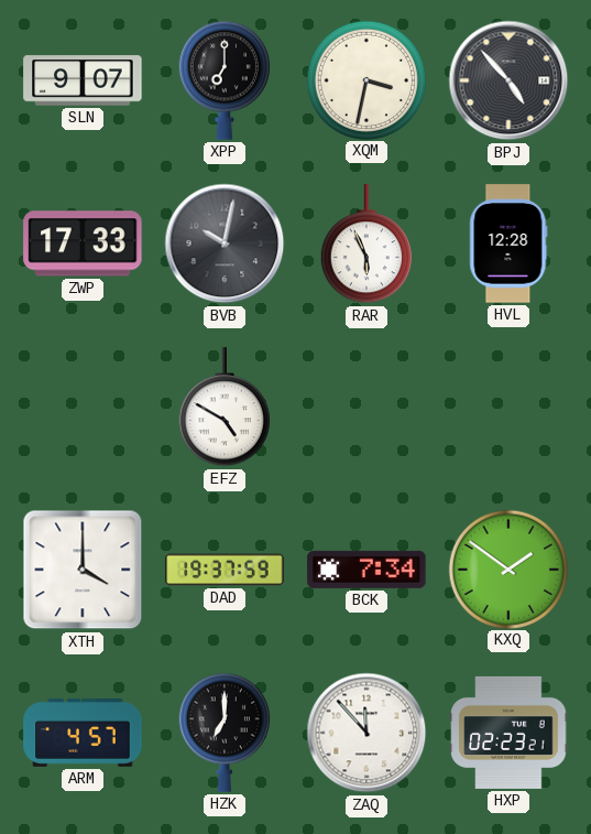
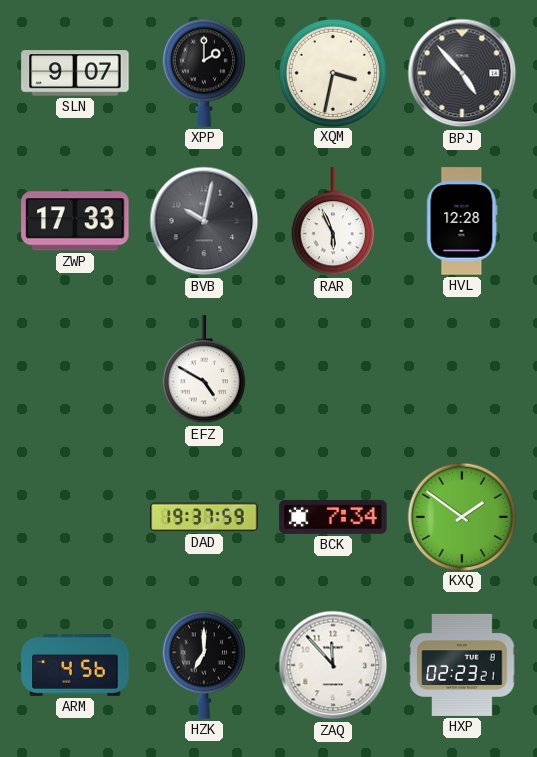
XPP: 7:00 -> 2:00 (204, 73)
XTH: 4:00 -> none (83, 570)
ARM: 4:57 -> 4:56 (75, 666)
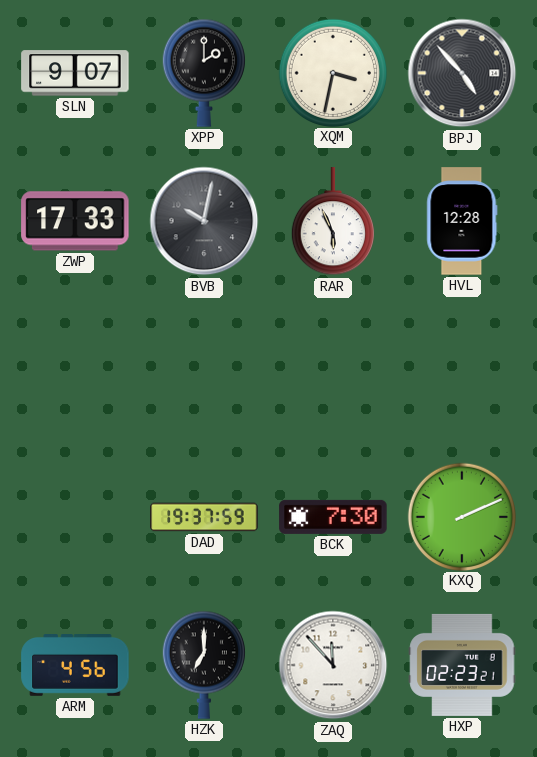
EFZ: 4:50 -> none (204, 370)
BCK: 7:34 -> 7:30 (333, 517)
KXQ: 1:51 -> 2:11 (461, 516)
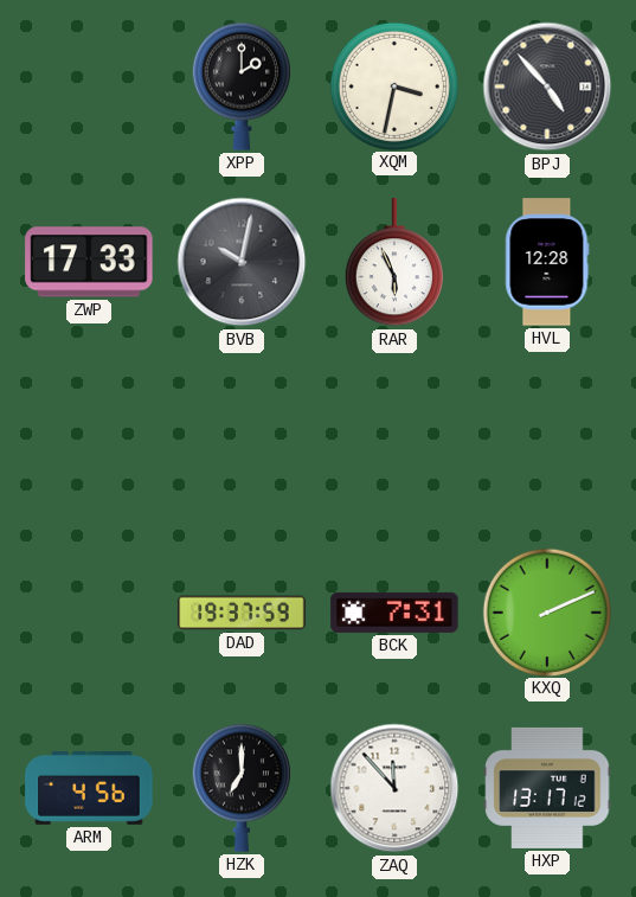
SLN: 9:07 -> none (75, 73)
BCK: 7:30 -> 7:31 (394, 613)
HXP: 02:23 -> 13:17 (547, 788)
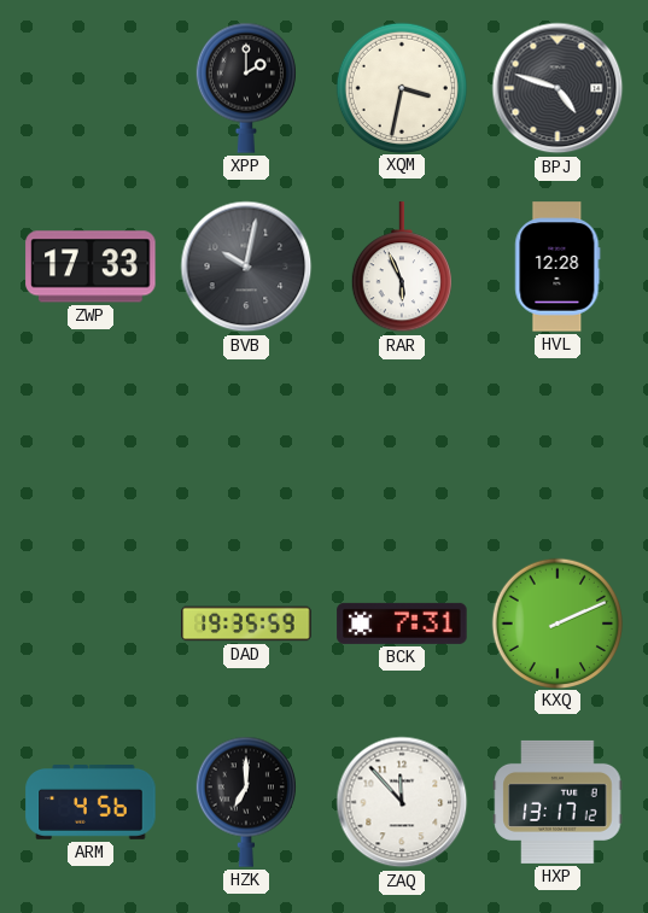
BPJ: 4:53 -> 4:48 (557, 88)
DAD: 19:37 -> 19:35 (246, 624)
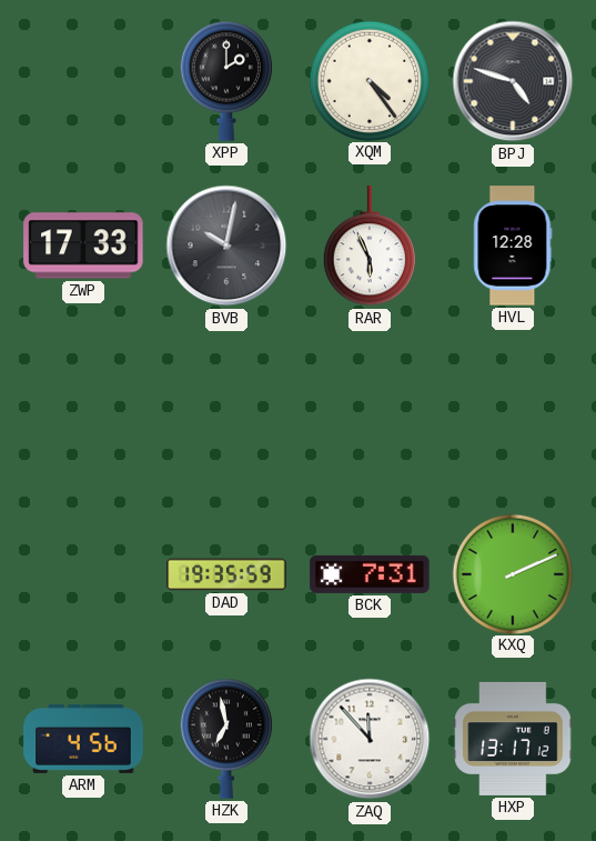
XQM: 3:32 -> 4:24 (368, 80)
HZK: 7:00 -> 6:58 (226, 739)
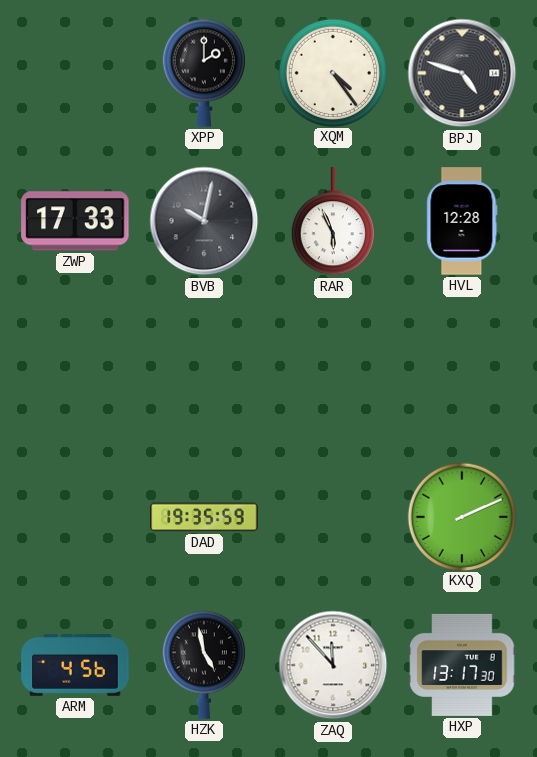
BCK: 7:31 -> none (370, 574)
HZK: 6:58 -> 4:58 (204, 665)
HXP: 13:17:12 -> 13:17:30 (462, 665)
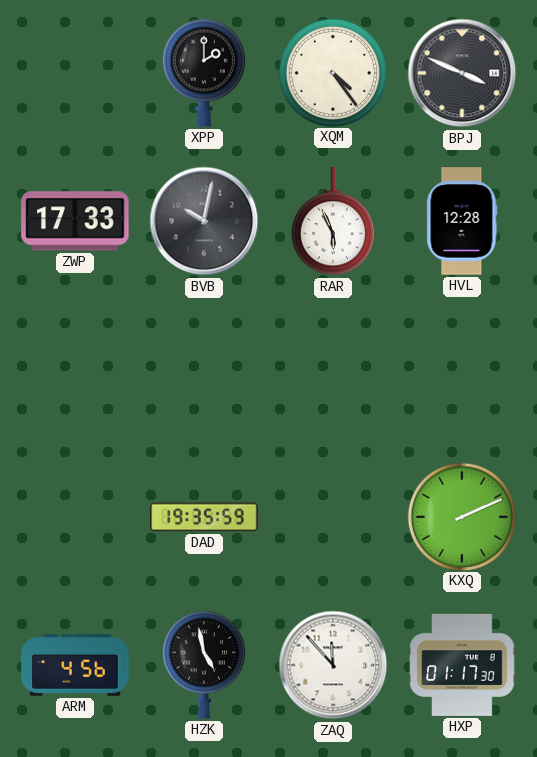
BPJ: 4:48 -> 3:49 (462, 73)
HXP: 13:17 -> 01:17 (462, 665)
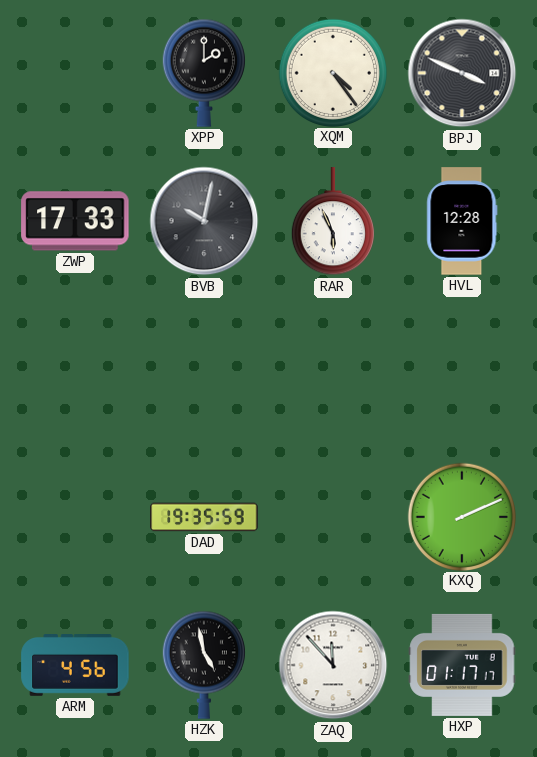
HXP: 01:17:30 -> 01:17:17 (462, 665)
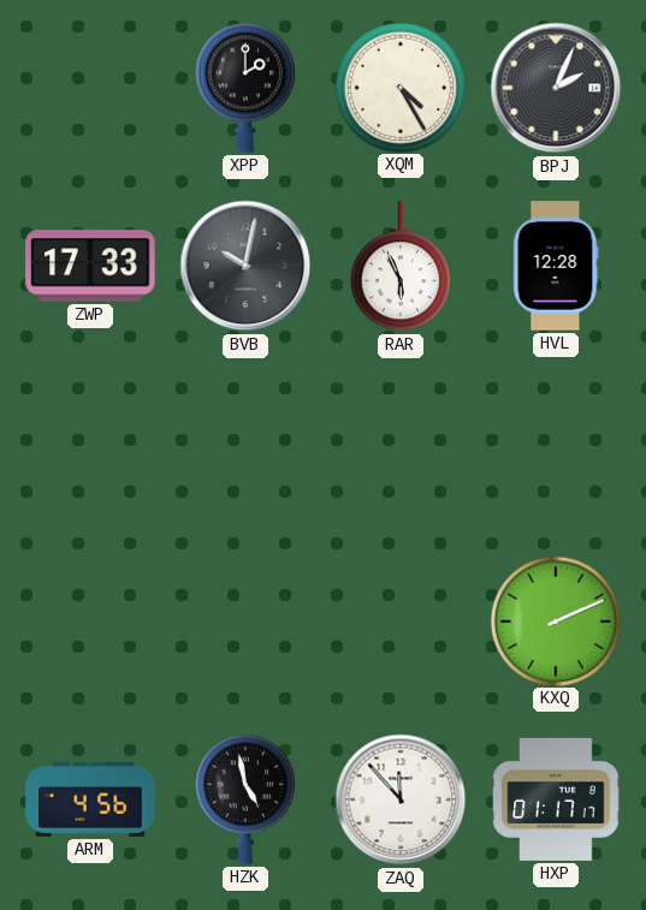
XQM: 4:24 -> 4:25 (399, 87)
BPJ: 3:49 -> 2:04 (556, 88)
DAD: 19:35 -> none (204, 517)
